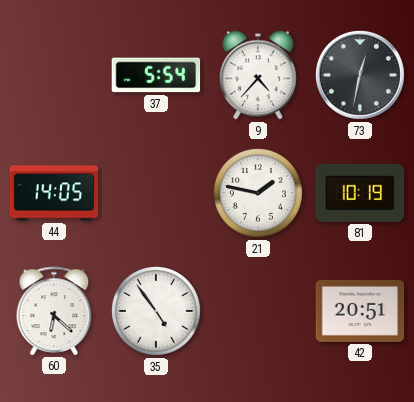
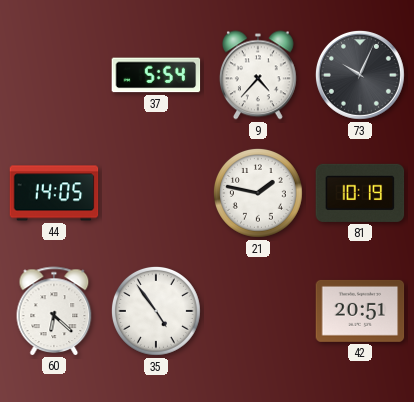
73: 12:32 -> 10:04 (360, 75)
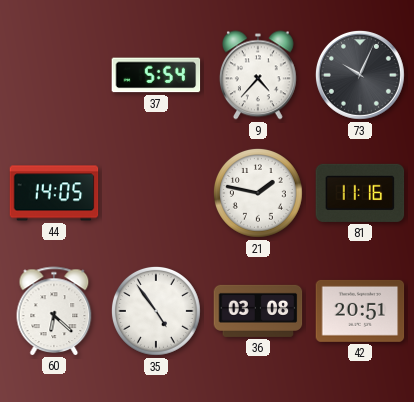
81: 10:19 -> 11:16 (360, 193)
36: none -> 03:08 (258, 311)
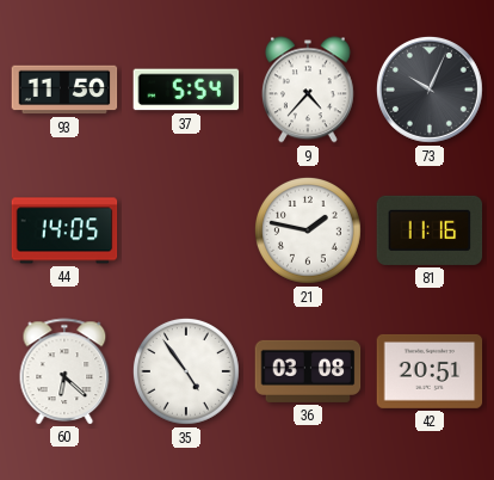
93: none -> 11:50 (64, 90)
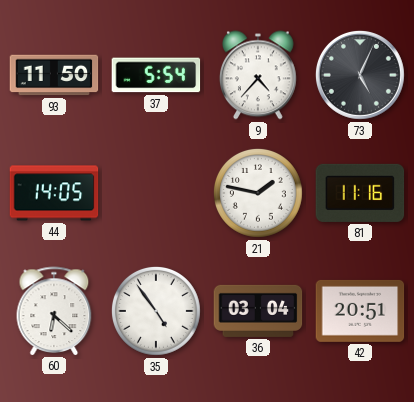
73: 10:04 -> 5:04 (360, 75)
36: 03:08 -> 03:04 (258, 311)
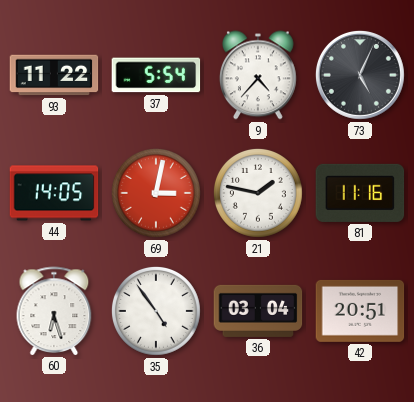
93: 11:50 -> 11:22 (54, 75)
69: none -> 3:02 (156, 193)
60: 6:22 -> 6:27 (54, 311)
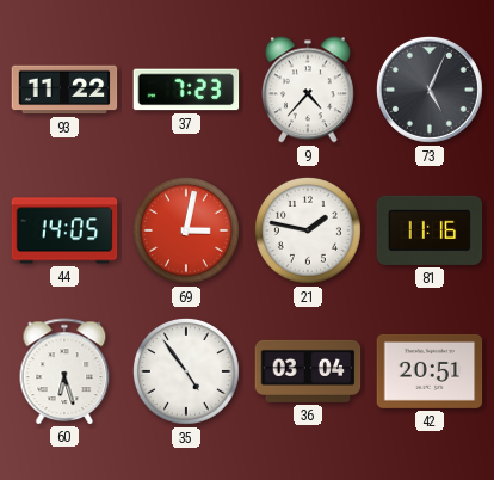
37: 5:54 -> 7:23 (186, 90)
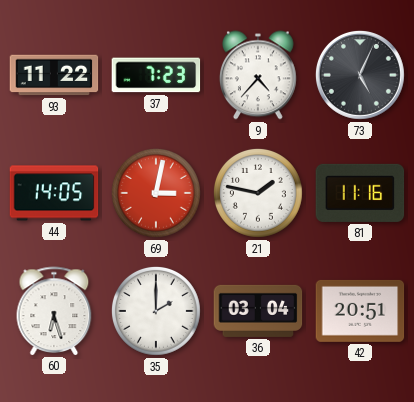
35: 4:54 -> 2:00 (156, 311)
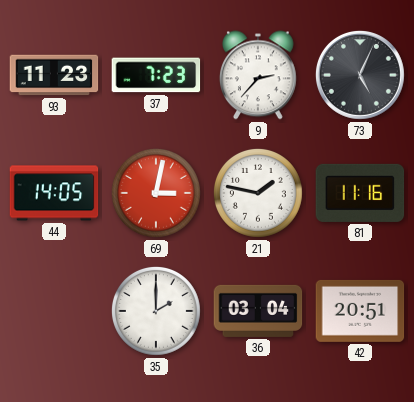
93: 11:22 -> 11:23 (54, 75)
9: 4:37 -> 2:37 (258, 75)
60: 6:27 -> none (54, 311)
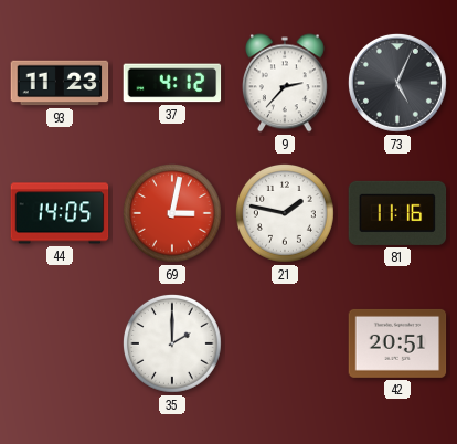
37: 7:23 -> 4:12 (172, 83)
36: 03:04 -> none (258, 311)
